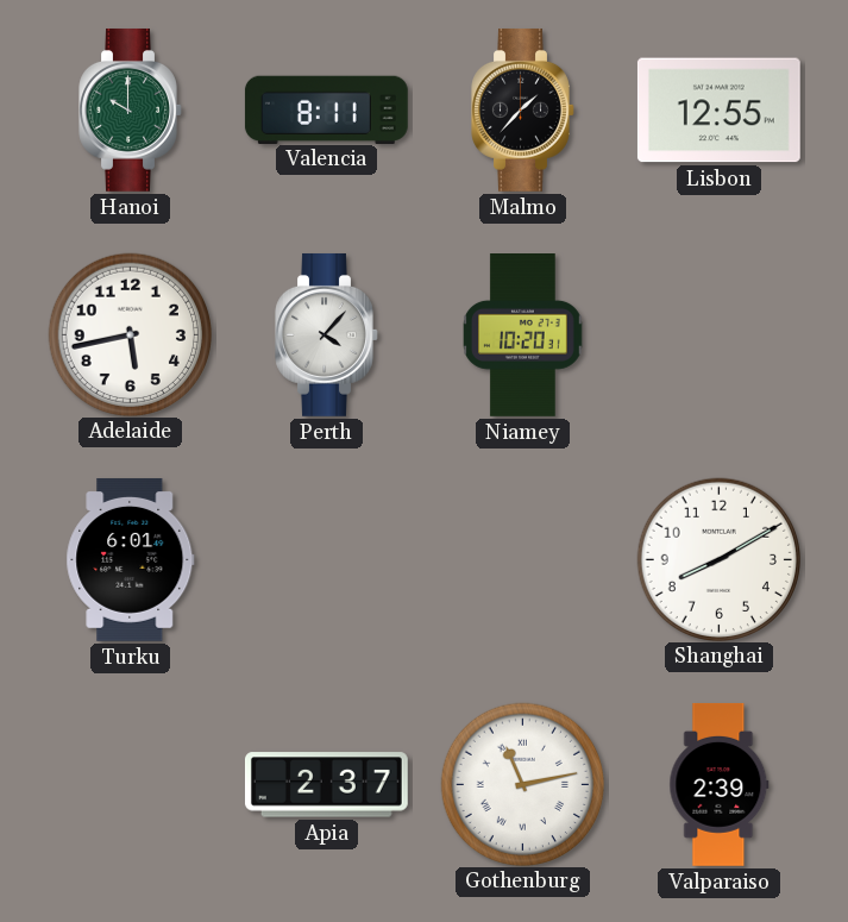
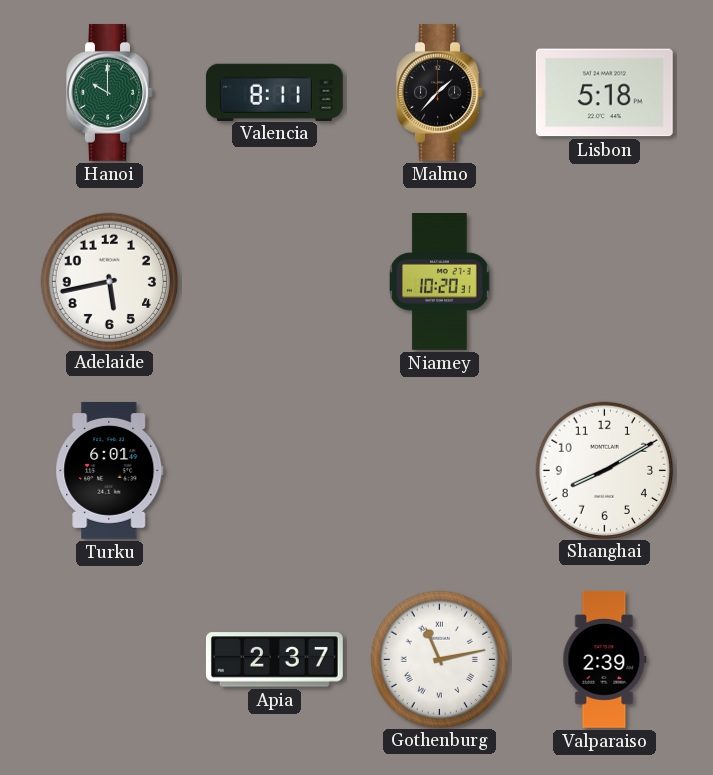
Lisbon: 12:55 -> 5:18 (604, 93)
Perth: 4:07 -> none (327, 334)
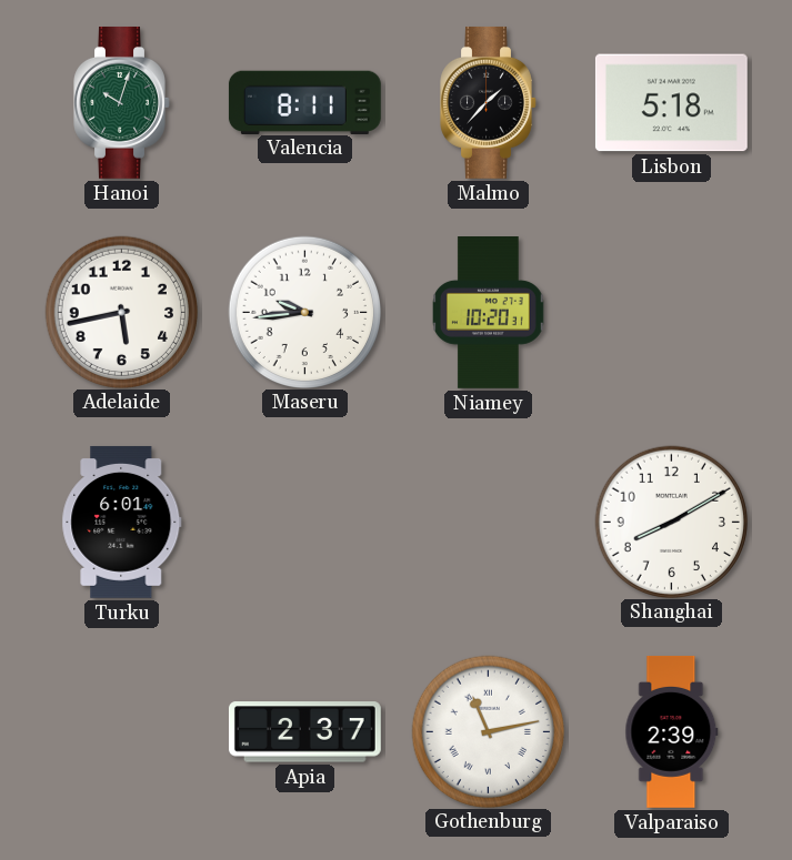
Hanoi: 10:00 -> 10:03 (122, 102)
Maseru: none -> 9:44 (304, 312)
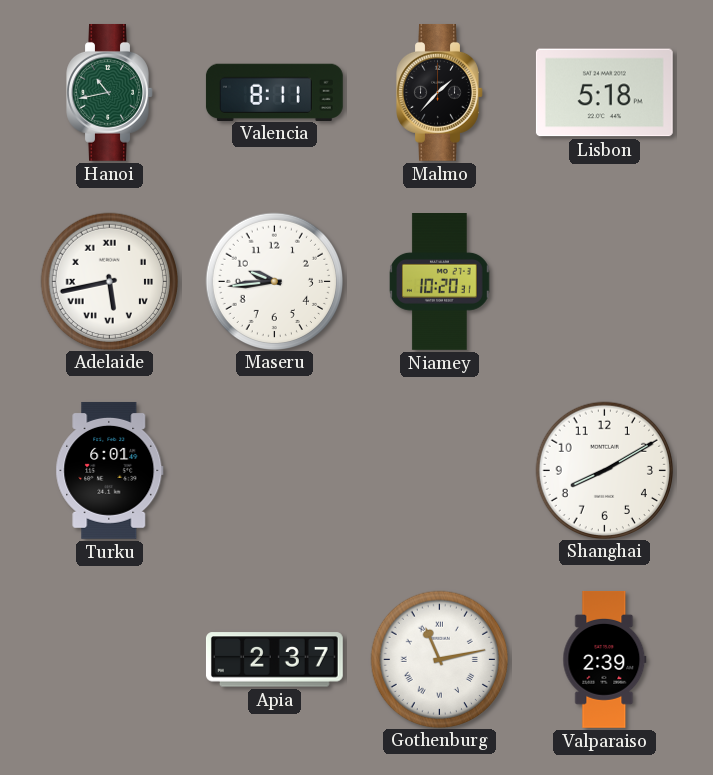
Hanoi: 10:03 -> 10:43 (110, 92)
Adelaide numerals: Arabic -> Roman (109, 281)
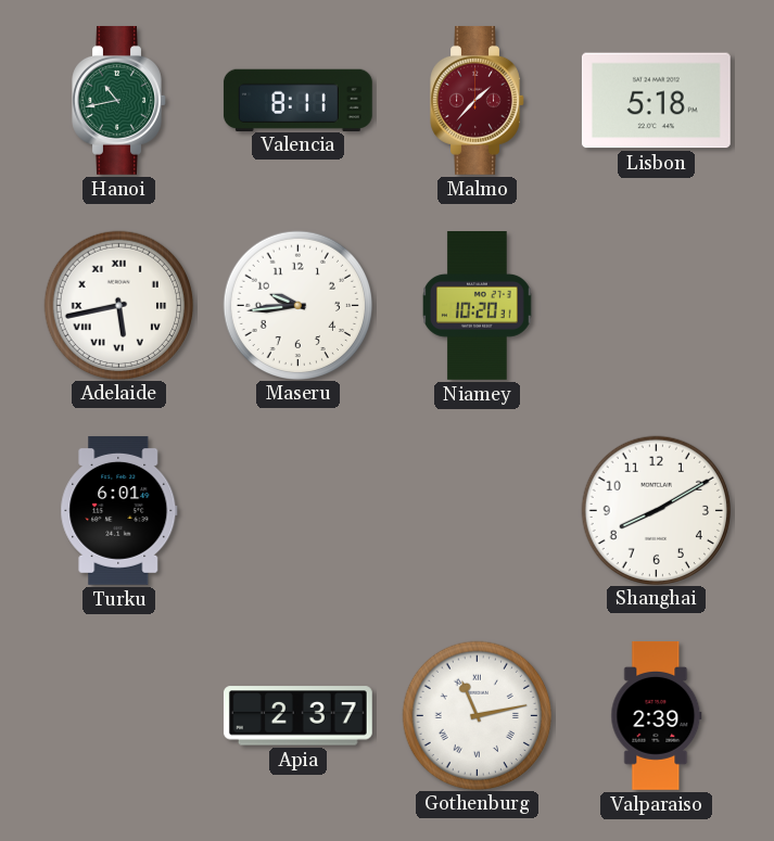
Malmo dial: black -> burgundy (478, 100)
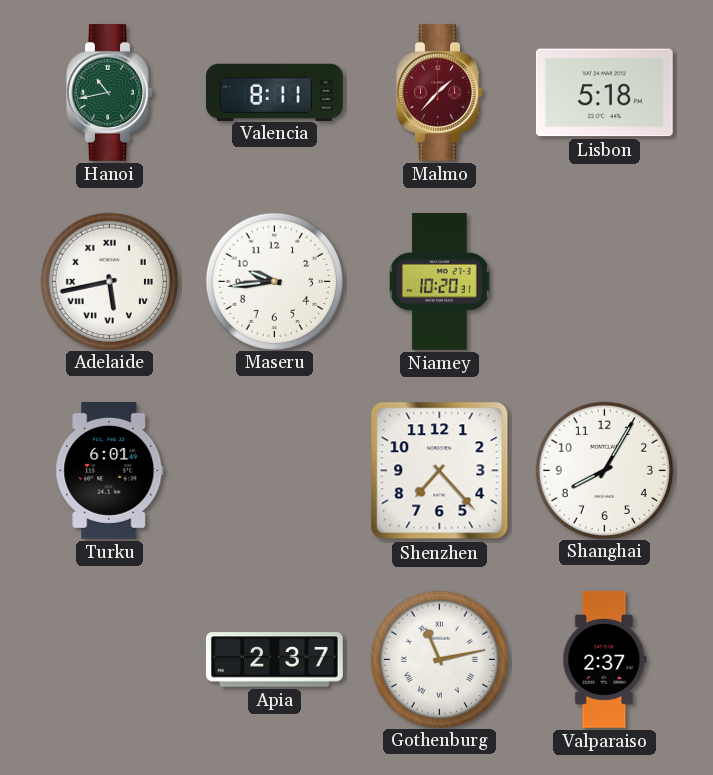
Shenzhen: none -> 7:23 (440, 471)
Shanghai: 8:10 -> 8:05 (604, 470)
Valparaiso: 2:39 -> 2:37 (605, 659)
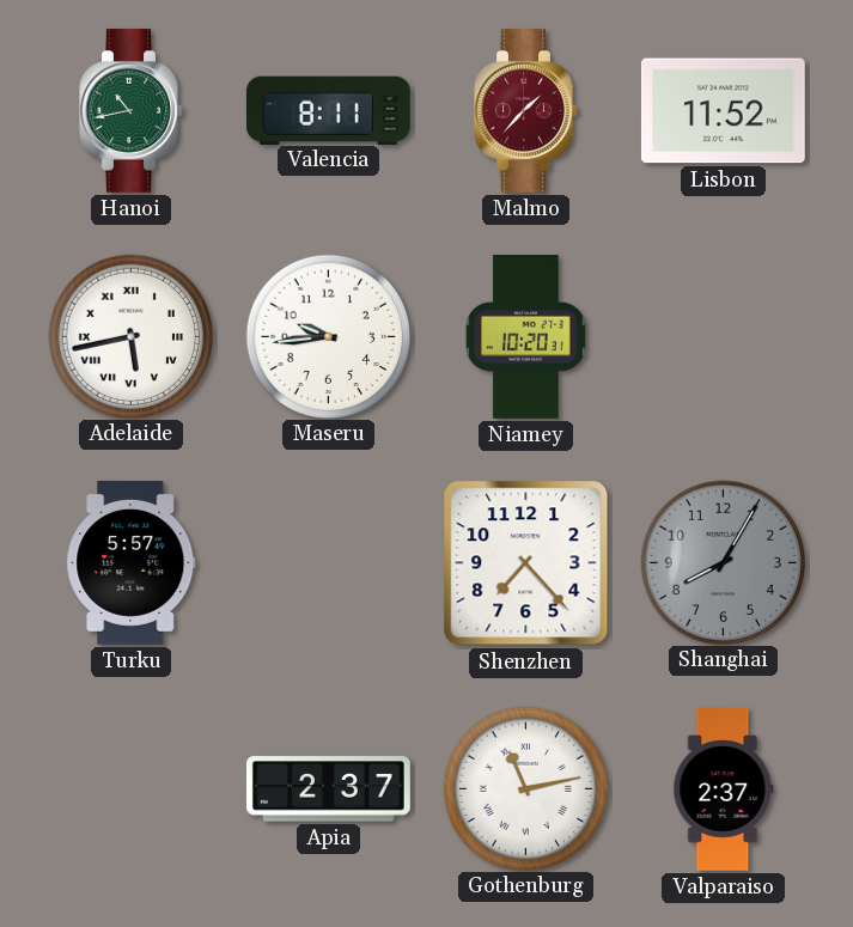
Lisbon: 5:18 -> 11:52 (723, 111)
Turku: 6:01 -> 5:57 (132, 562)
Shanghai dial: white -> grey (723, 562)
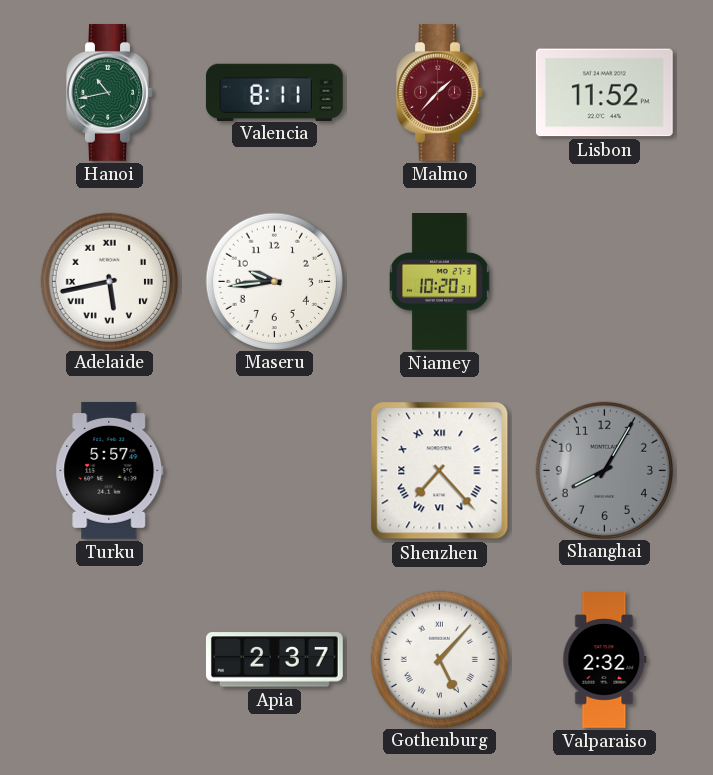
Shenzhen numerals: Arabic -> Roman (440, 471)
Gothenburg: 11:13 -> 5:07 (439, 659)
Valparaiso: 2:37 -> 2:32 (605, 659)
